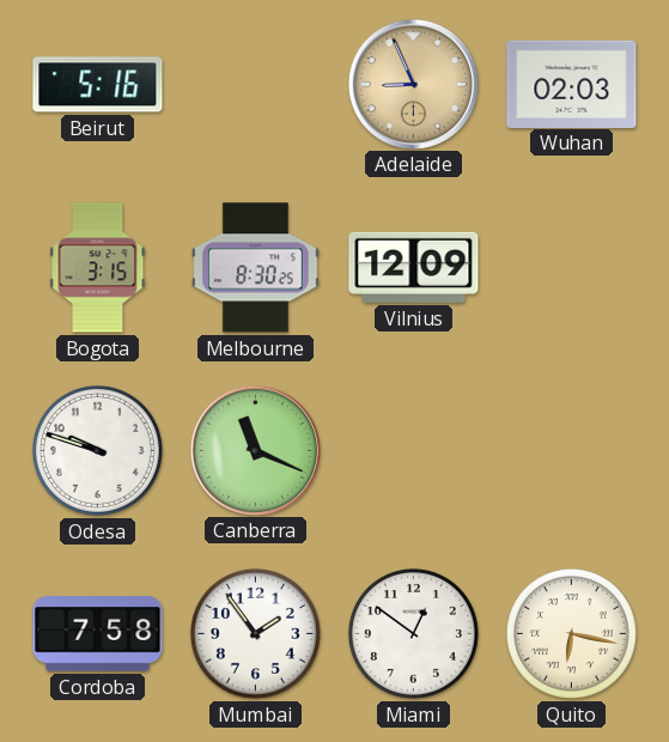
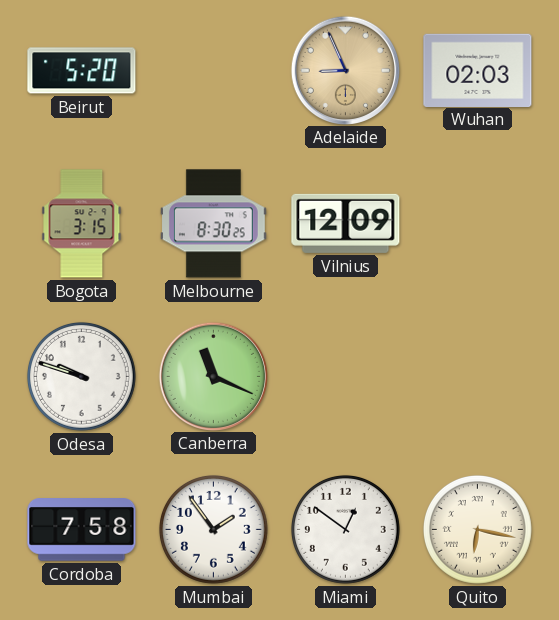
Beirut: 5:16 -> 5:20 (82, 71)
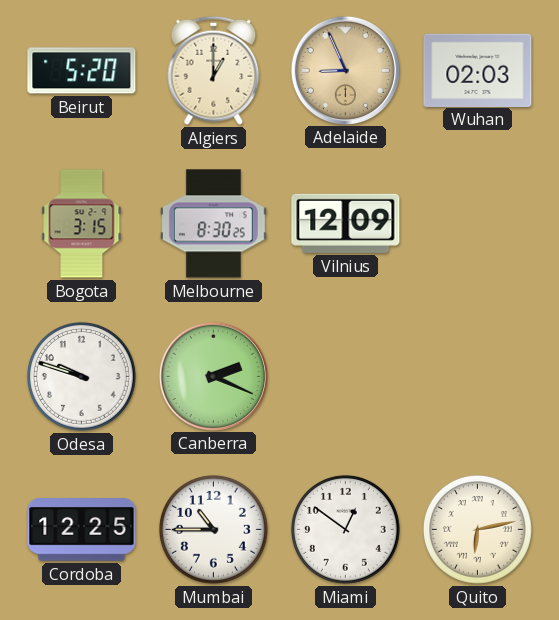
Algiers: none -> 1:00 (214, 70)
Canberra: 11:19 -> 2:19 (213, 376)
Cordoba: 7:58 -> 12:25 (82, 530)
Mumbai: 1:54 -> 10:45 (213, 529)
Quito: 6:17 -> 6:13 (477, 529)
